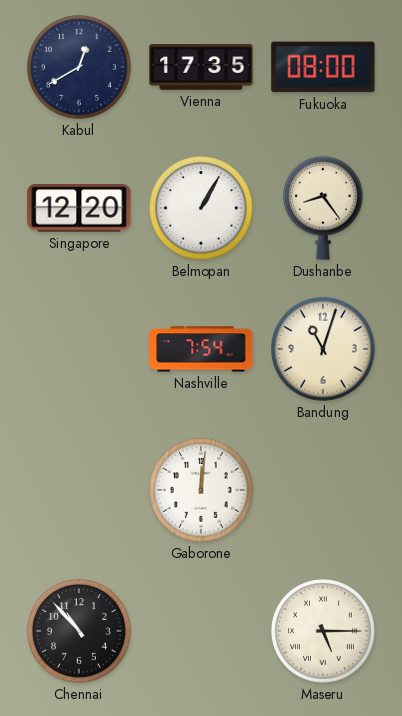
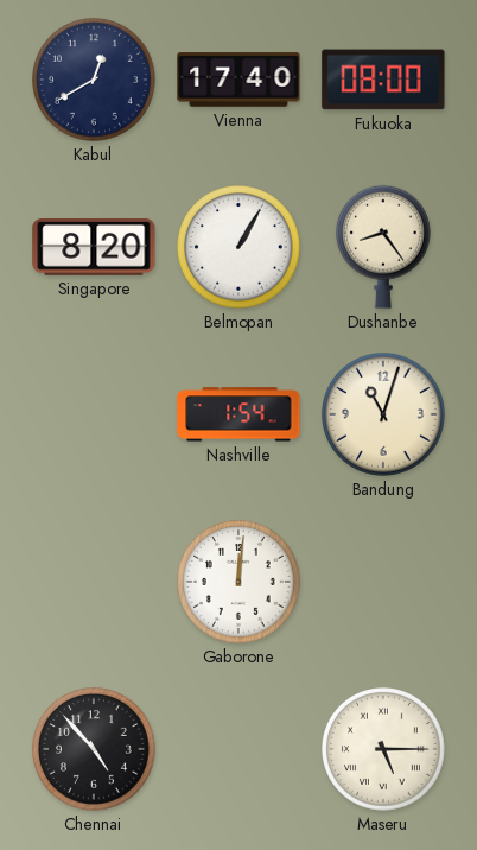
Vienna: 17:35 -> 17:40 (238, 80)
Singapore: 12:20 -> 8:20 (94, 248)
Nashville: 7:54 -> 1:54 (238, 414)
Chennai: 10:53 -> 4:53 (95, 750)
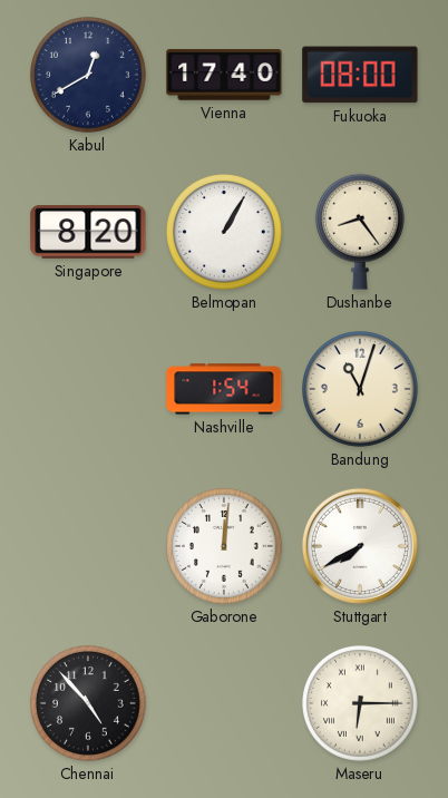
Stuttgart: none -> 7:40 (360, 546)
Maseru: 5:15 -> 6:15 (361, 704)
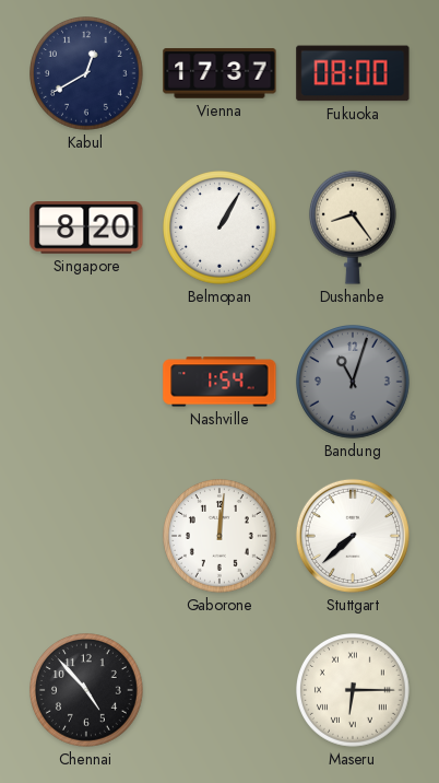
Vienna: 17:40 -> 17:37 (220, 73)
Bandung dial: cream -> grey (354, 383)
Stuttgart: 7:40 -> 7:38 (353, 536)
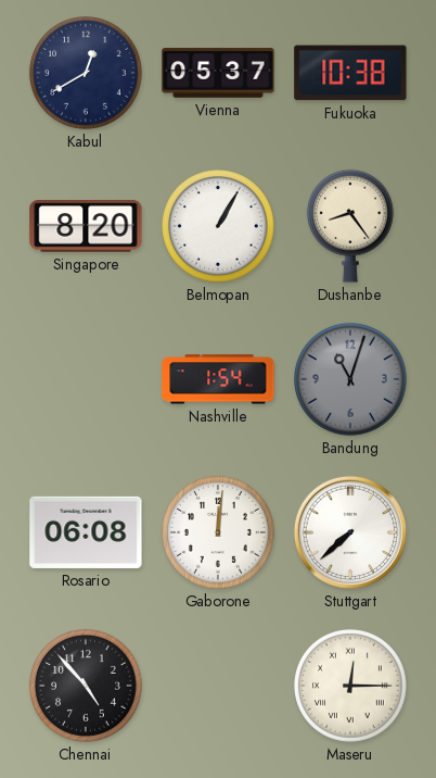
Vienna: 17:37 -> 05:37 (218, 73)
Fukuoka: 08:00 -> 10:38 (350, 73)
Rosario: none -> 06:08 (86, 532)
Maseru: 6:15 -> 12:15 (351, 687)
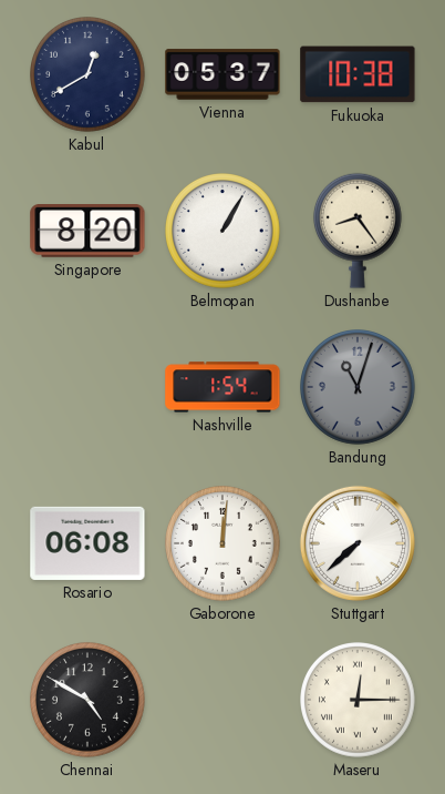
Chennai: 4:53 -> 4:50 (89, 701)
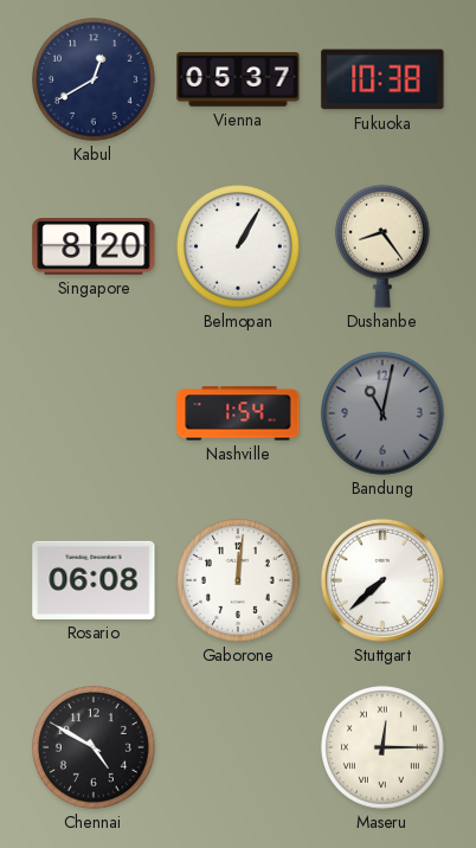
Bandung: 11:03 -> 11:02 (384, 415)
